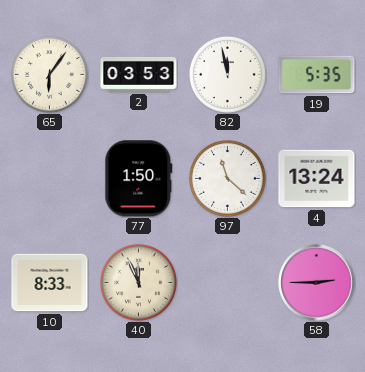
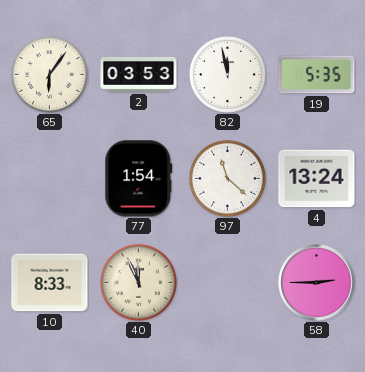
77: 1:50 -> 1:54 (139, 179)
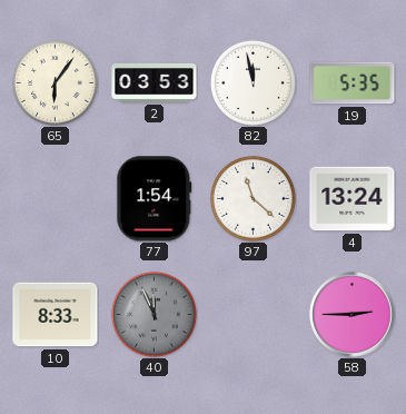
40 dial: cream -> grey (154, 314)
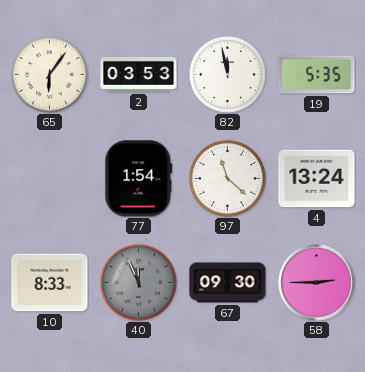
67: none -> 09:30 (228, 283)
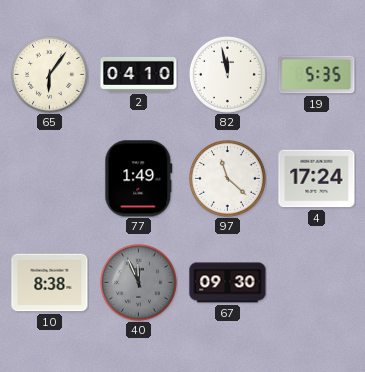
2: 03:53 -> 04:10 (139, 74)
77: 1:54 -> 1:49 (139, 179)
4: 13:24 -> 17:24 (317, 179)
10: 8:33 -> 8:38 (50, 283)
58: 2:45 -> none (317, 283)
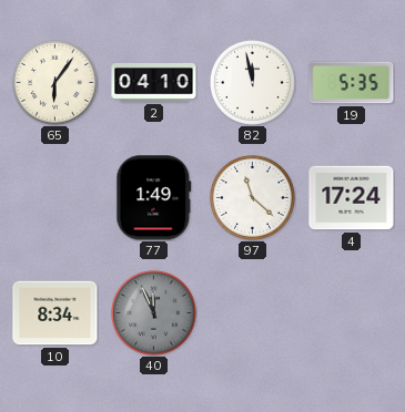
10: 8:38 -> 8:34 (55, 313)
67: 09:30 -> none (228, 283)
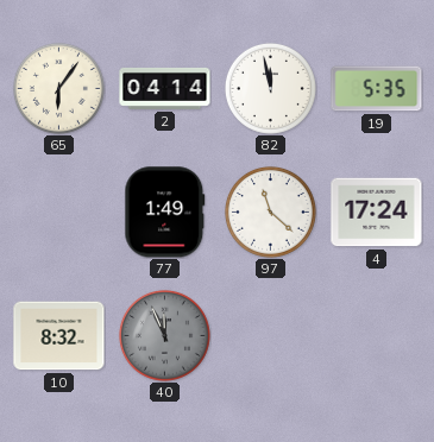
2: 04:10 -> 04:14 (165, 88)
10: 8:34 -> 8:32 (59, 336)
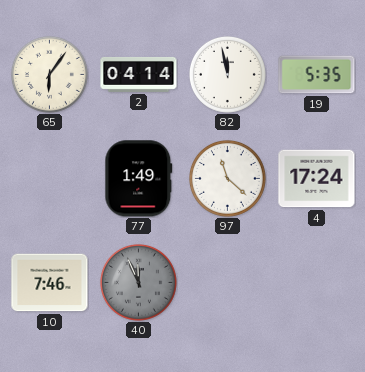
10: 8:32 -> 7:46 (50, 283)
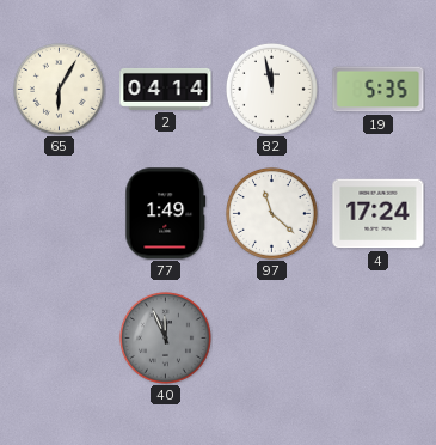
65: 6:06 -> 6:05 (59, 89)
10: 7:46 -> none (50, 283)
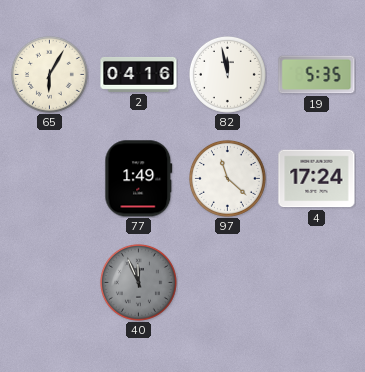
2: 04:14 -> 04:16 (139, 74)
